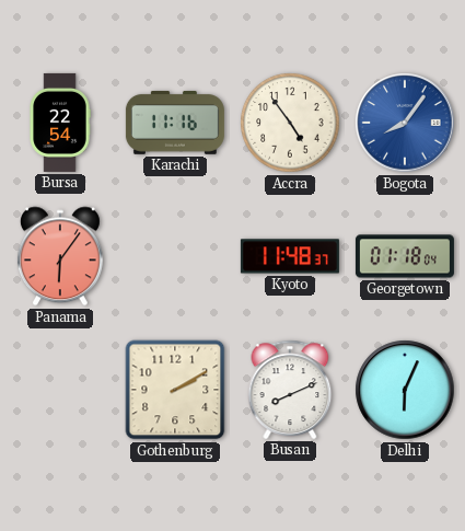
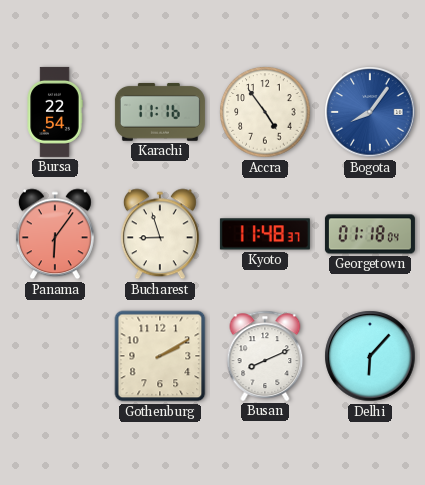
Bucharest: none -> 8:57 (160, 234)
Delhi: 6:04 -> 6:07 (370, 356)
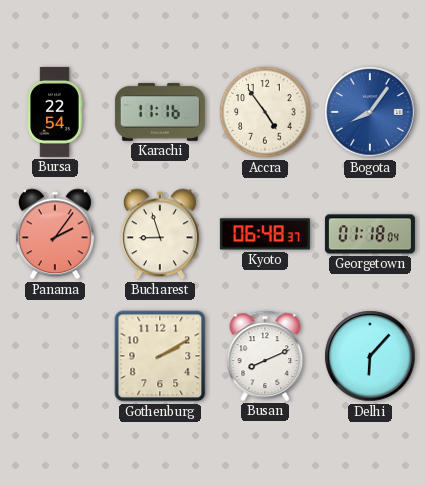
Panama: 6:06 -> 2:06 (55, 234)
Kyoto: 11:48 -> 06:48 (265, 234)
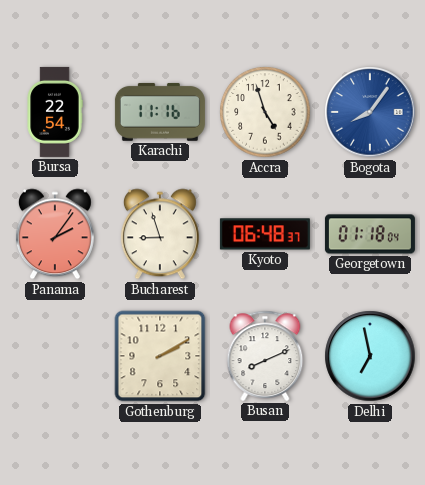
Accra: 4:54 -> 4:57 (265, 112)
Delhi: 6:07 -> 6:58 (370, 356)
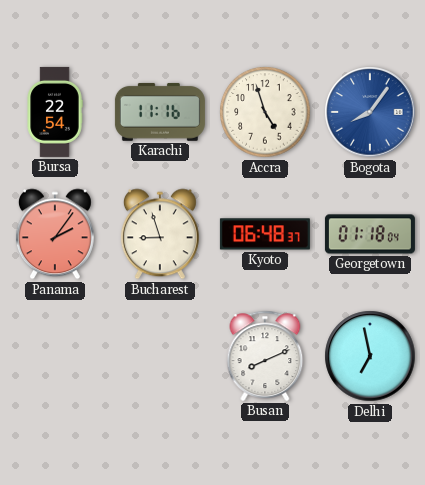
Gothenburg: 2:10 -> none (160, 356)
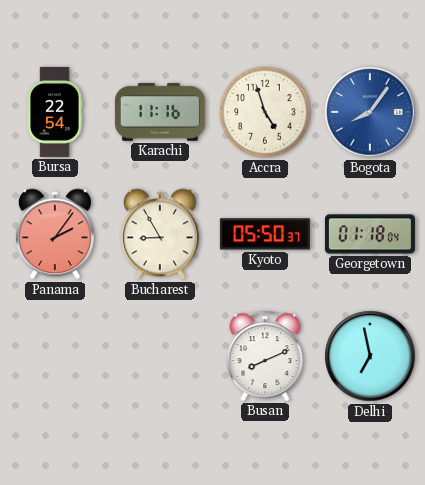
Bucharest: 8:57 -> 8:55 (160, 234)
Kyoto: 06:48 -> 05:50 (265, 234)
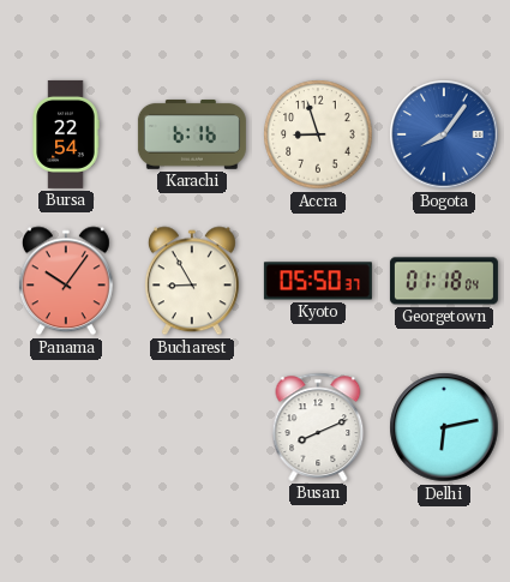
Karachi: 11:16 -> 6:16 (192, 134)
Accra: 4:57 -> 8:57 (318, 134)
Panama: 2:06 -> 10:06 (66, 281)
Delhi: 6:58 -> 6:13 (444, 427)
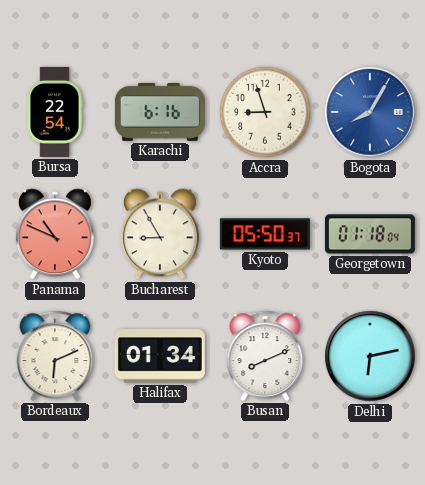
Bogota: 8:06 -> 8:05 (370, 112)
Panama: 10:06 -> 10:49 (55, 234)
Bordeaux: none -> 6:11 (55, 356)
Halifax: none -> 01:34 (160, 356)
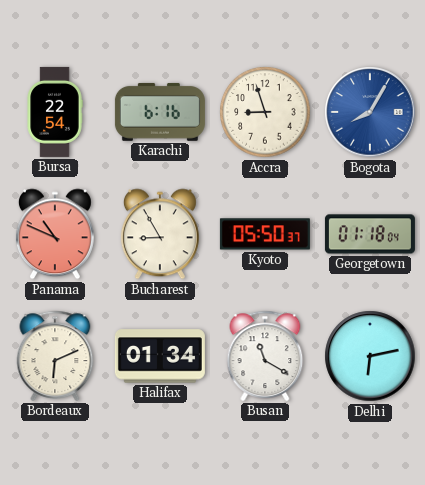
Busan: 8:11 -> 11:20 (265, 356)
